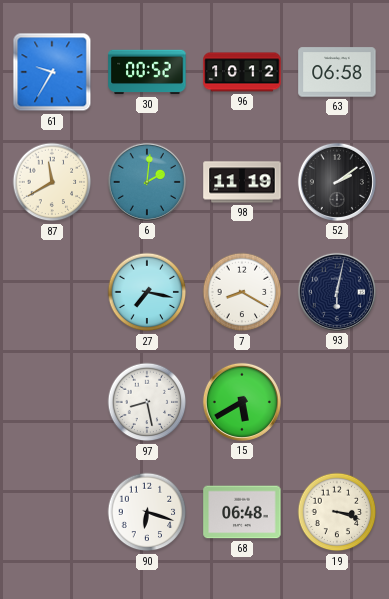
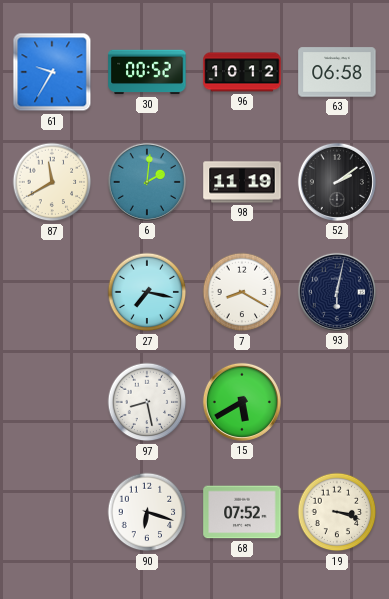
68: 06:48 -> 07:52 (242, 512)
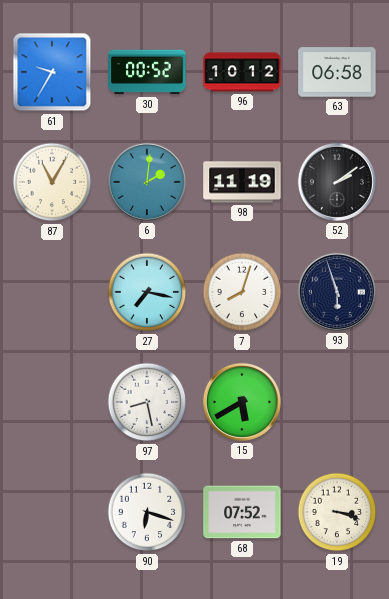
87: 11:40 -> 11:05 (52, 182)
7: 8:20 -> 8:03 (242, 292)
93: 6:02 -> 5:57 (337, 292)
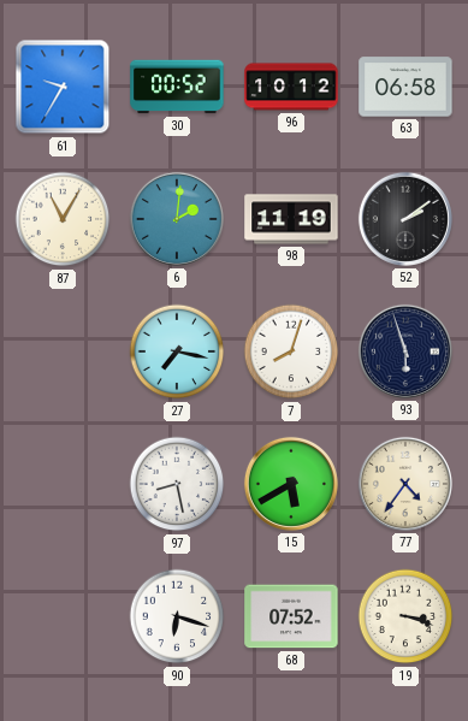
77: none -> 4:36 (405, 484)
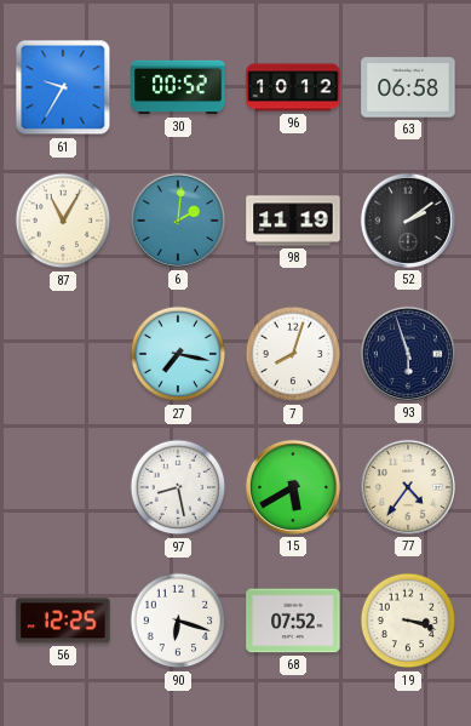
56: none -> 12:25 (63, 621)
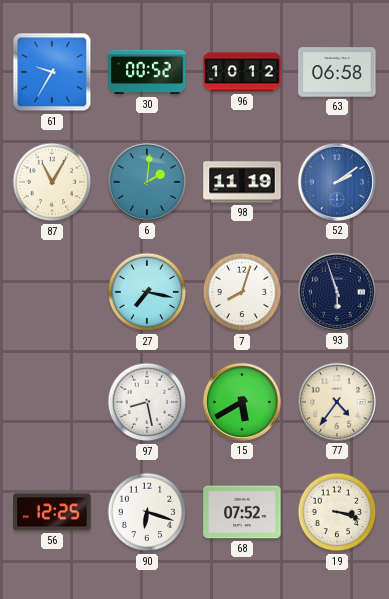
52 dial: black -> blue (337, 182)
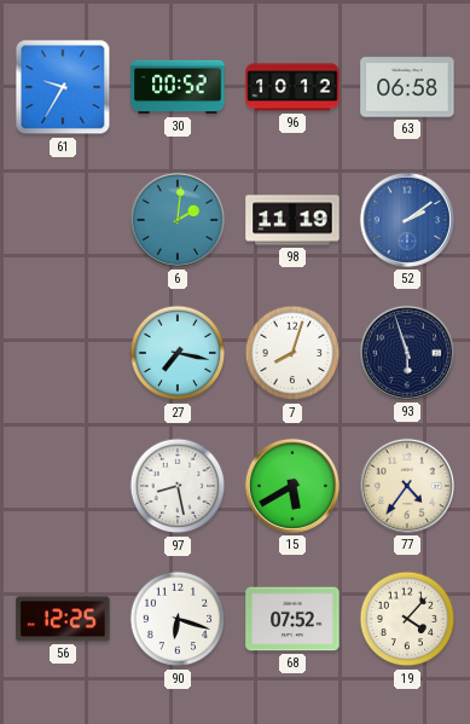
87: 11:05 -> none (52, 182)
19: 3:18 -> 4:07 (407, 619)
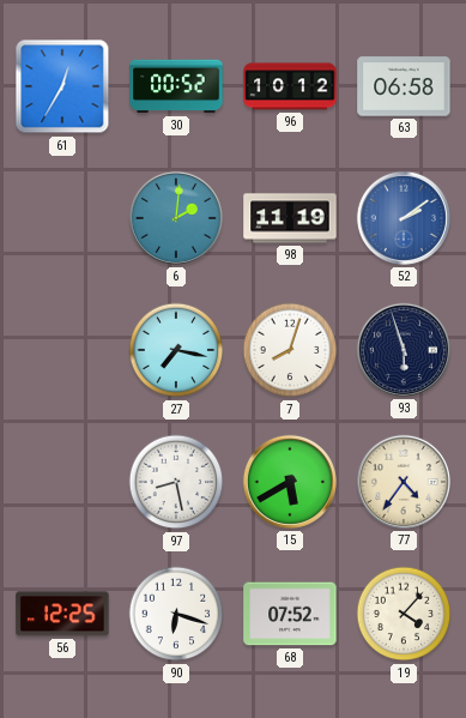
61: 9:35 -> 12:35 (62, 86)
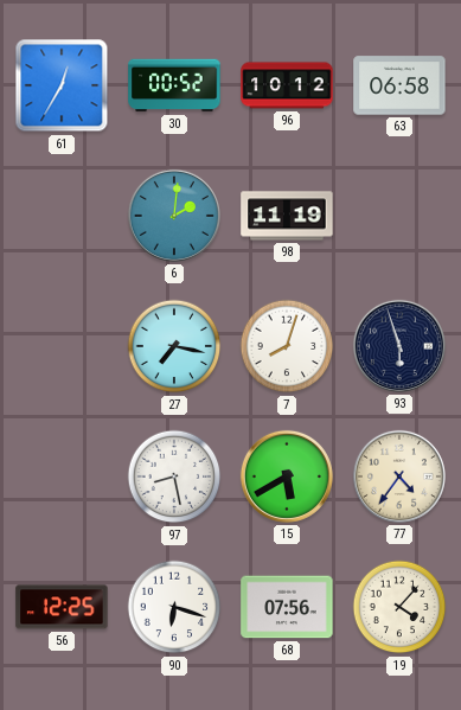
52: 2:09 -> none (404, 218)
68: 07:52 -> 07:56 (287, 607)
